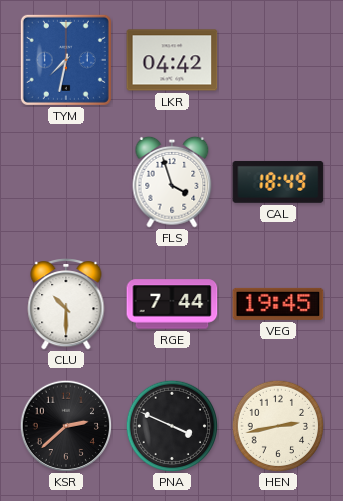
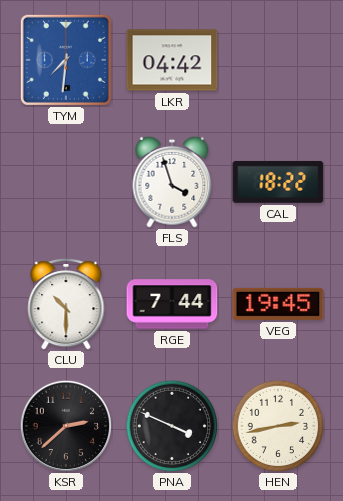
TYM: 7:32 -> 7:31 (66, 60)
CAL: 18:49 -> 18:22 (278, 182)
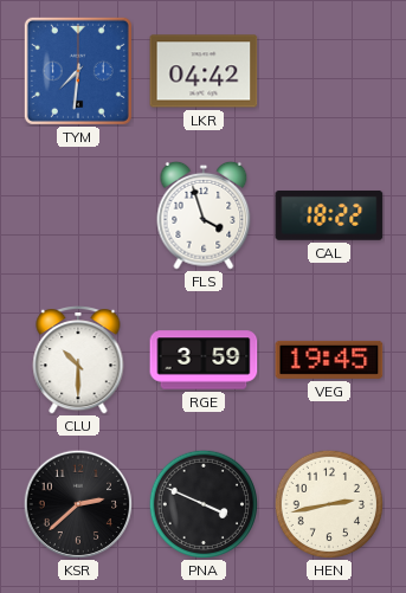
RGE: 7:44 -> 3:59 (204, 360)
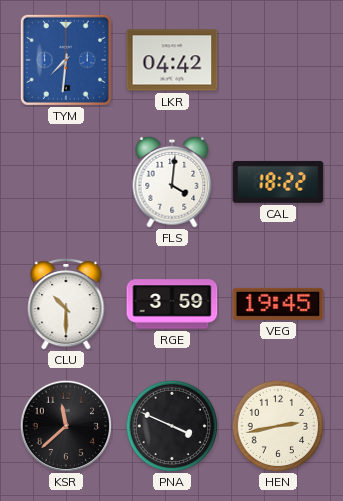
FLS: 3:57 -> 4:01 (172, 182)
KSR: 2:38 -> 11:38 (66, 426)
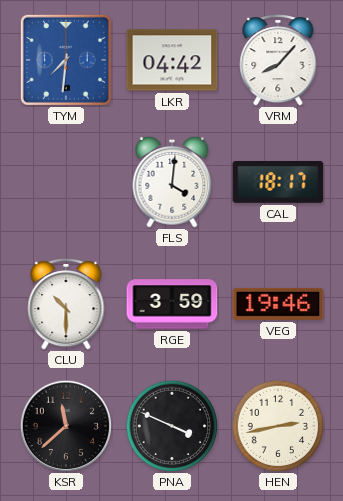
VRM: none -> 8:07 (278, 61)
CAL: 18:22 -> 18:17 (278, 182)
VEG: 19:45 -> 19:46 (278, 304)
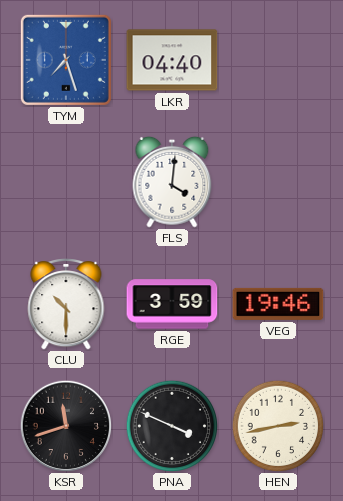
TYM: 7:31 -> 7:27 (66, 60)
LKR: 04:42 -> 04:40 (172, 60)
VRM: 8:07 -> none (278, 61)
CAL: 18:17 -> none (278, 182)
KSR: 11:38 -> 11:42 (66, 426)
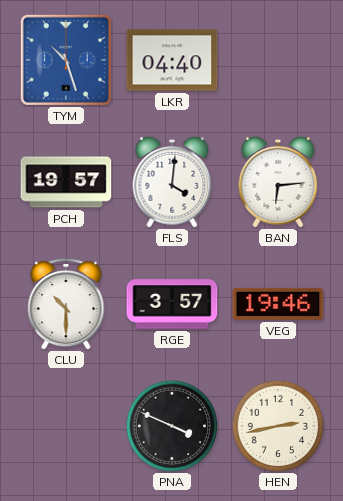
TYM: 7:27 -> 10:27 (66, 60)
PCH: none -> 19:57 (66, 182)
BAN: none -> 6:14 (278, 182)
RGE: 3:59 -> 3:57 (172, 304)
KSR: 11:42 -> none (66, 426)
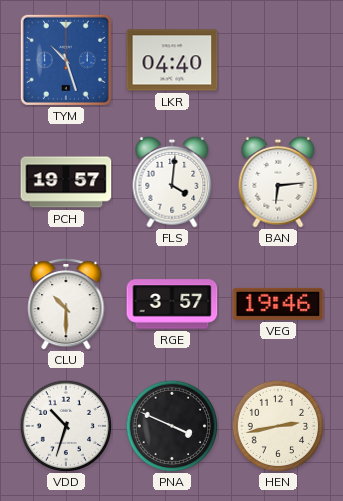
VDD: none -> 10:33 (65, 425)
